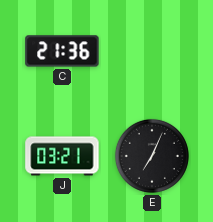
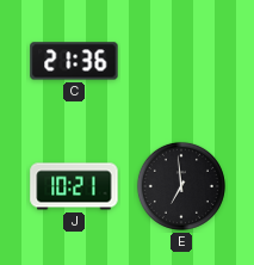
J: 03:21 -> 10:21 (74, 186)
E: 7:04 -> 6:59 (181, 186)
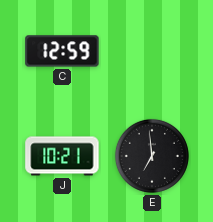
C: 21:36 -> 12:59 (62, 51)
